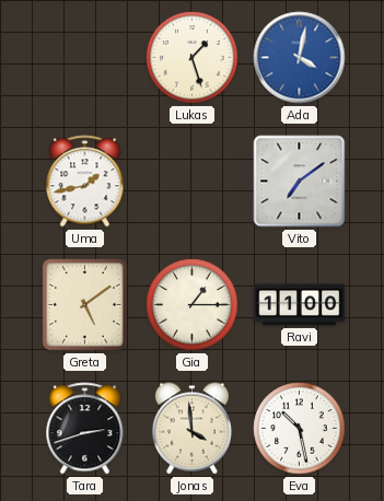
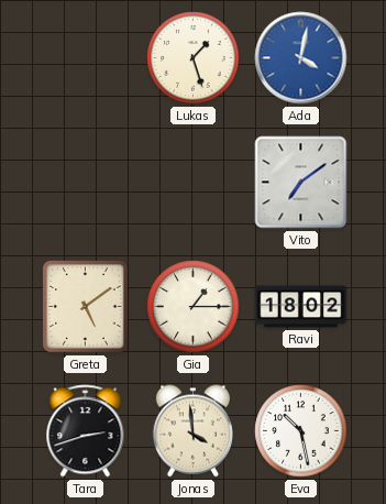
Uma: 1:43 -> none (85, 182)
Ravi: 11:00 -> 18:02 (301, 307)
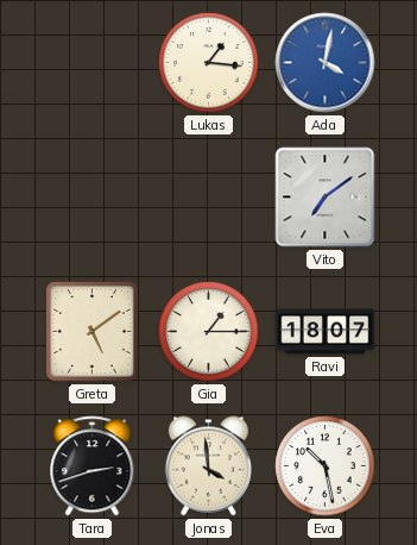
Lukas: 1:27 -> 1:16 (209, 63)
Ravi: 18:02 -> 18:07 (326, 332)
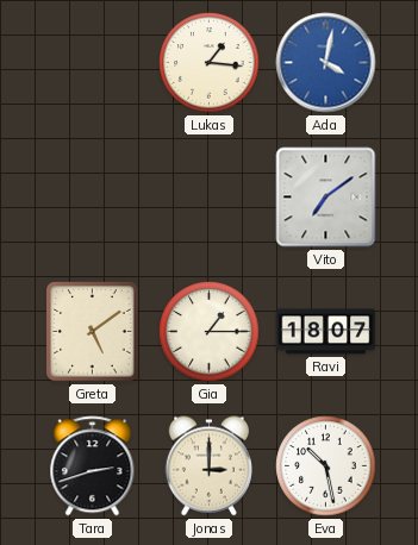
Jonas: 3:59 -> 3:00 (208, 466)
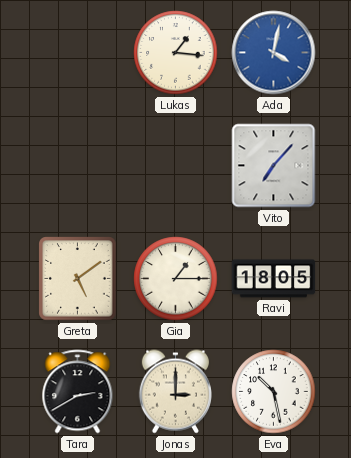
Vito: 7:09 -> 7:07 (274, 166)
Ravi: 18:07 -> 18:05 (274, 279)
Tara: 2:42 -> 2:40 (78, 392)
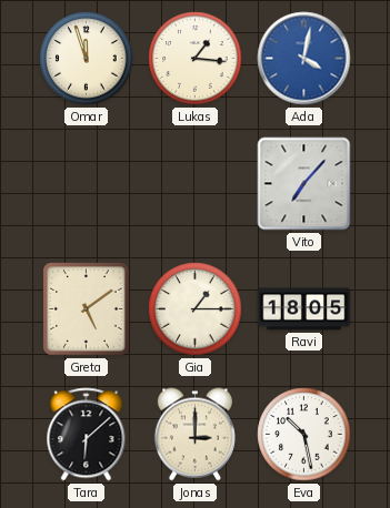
Omar: none -> 11:57 (87, 59)
Tara: 2:40 -> 6:08 (87, 435)
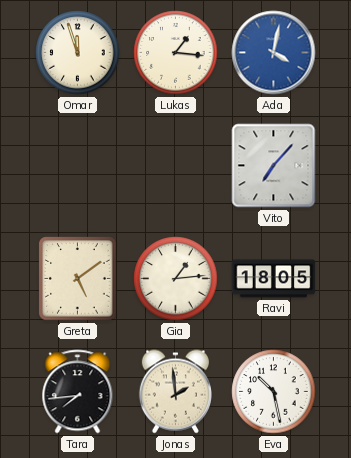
Gia: 1:15 -> 1:14 (176, 279)
Tara: 6:08 -> 7:44 (78, 392)
Jonas: 3:00 -> 1:59 (175, 392)
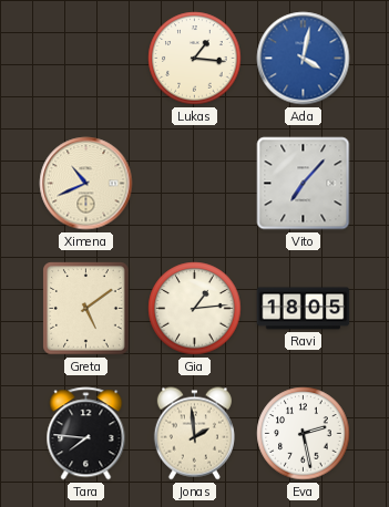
Omar: 11:57 -> none (78, 53)
Ximena: none -> 10:41 (86, 184)
Tara: 7:44 -> 7:46 (86, 434)
Eva: 10:28 -> 2:28 (304, 434)
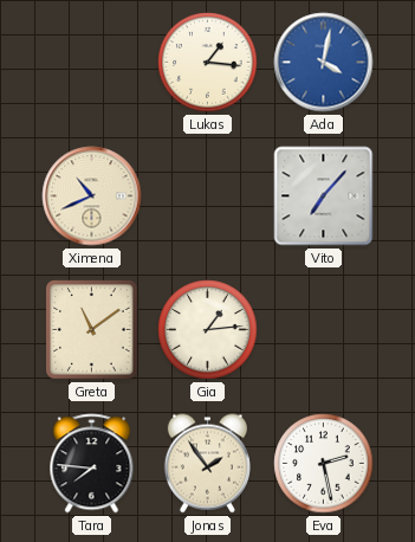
Greta: 5:09 -> 11:09 (92, 330)
Ravi: 18:05 -> none (304, 309)
Jonas: 1:59 -> 1:54 (207, 464)
